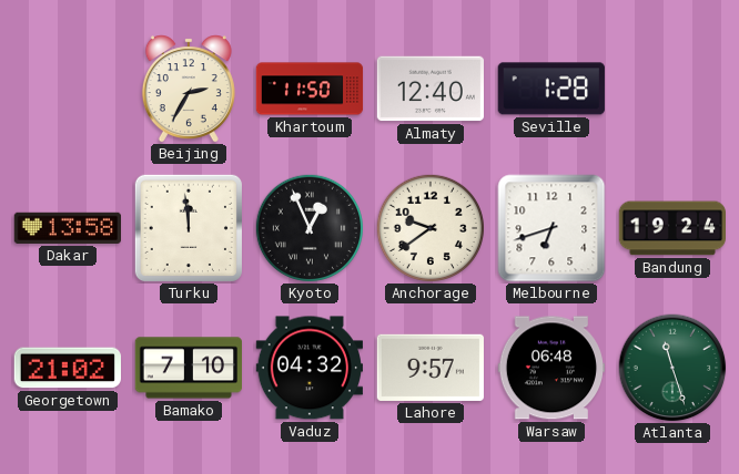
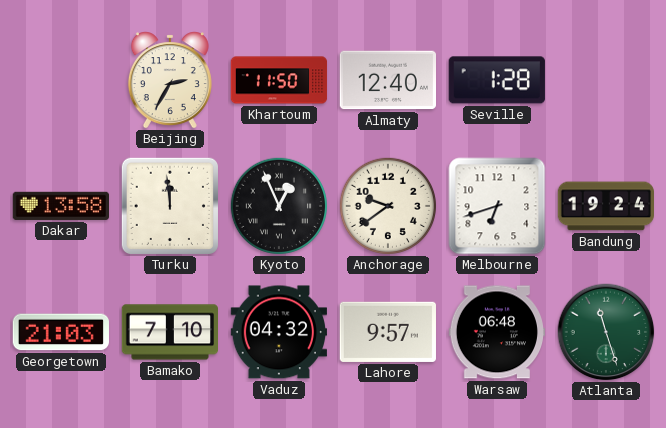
Georgetown: 21:02 -> 21:03 (61, 332)
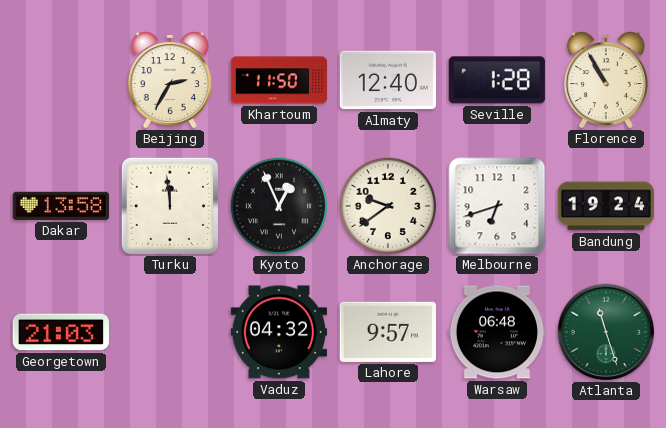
Florence: none -> 10:55 (606, 80)
Bamako: 7:10 -> none (169, 332)
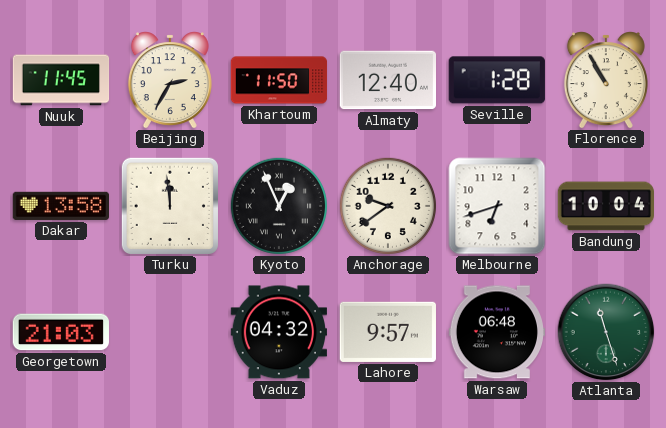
Nuuk: none -> 11:45 (61, 80)
Bandung: 19:24 -> 10:04 (605, 206)
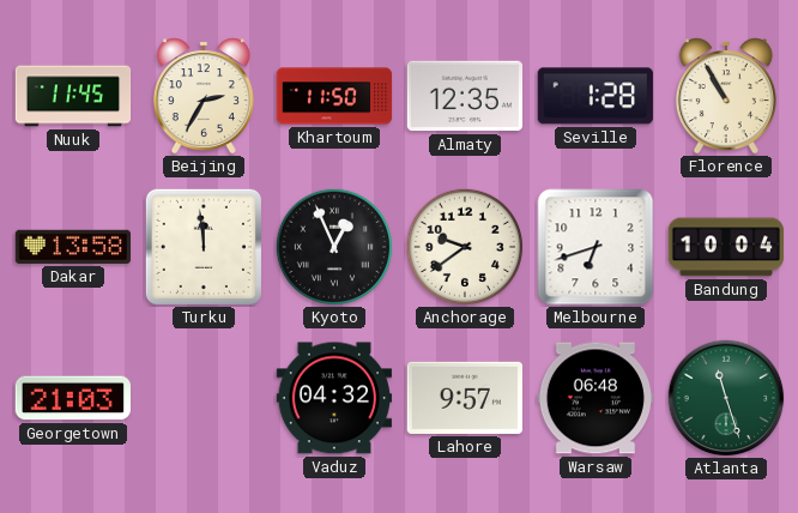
Almaty: 12:40 -> 12:35 (464, 96)
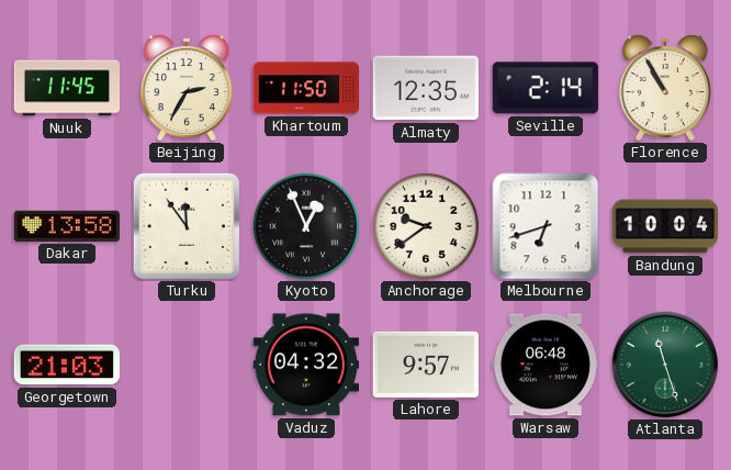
Seville: 1:28 -> 2:14 (546, 88)
Turku: 11:59 -> 11:54 (187, 226)
